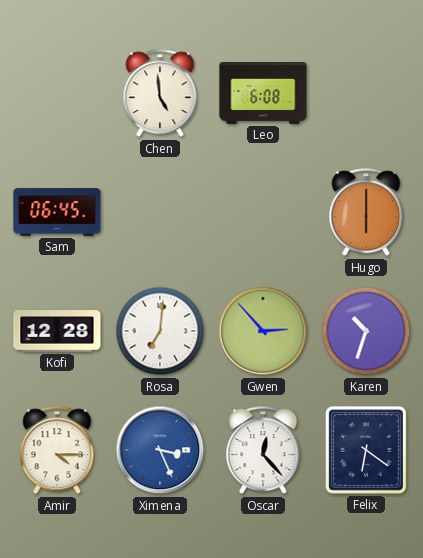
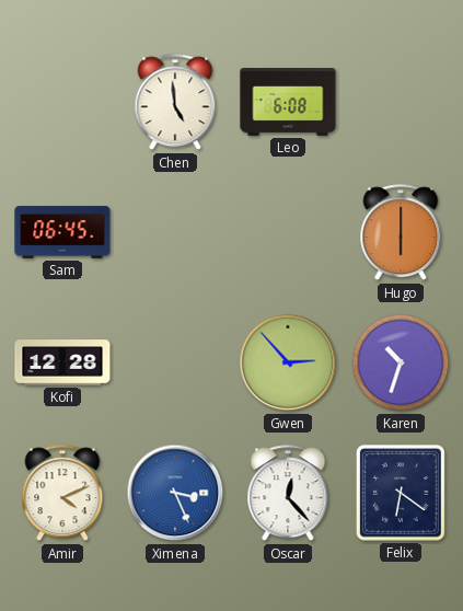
Rosa: 7:01 -> none (160, 331)
Amir: 4:15 -> 4:11 (62, 494)
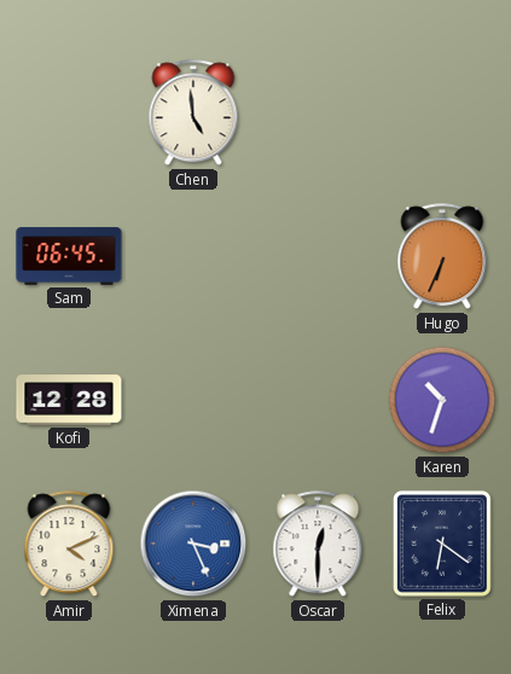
Leo: 6:08 -> none (288, 103)
Hugo: 6:00 -> 6:34 (442, 257)
Gwen: 2:53 -> none (288, 362)
Oscar: 12:23 -> 12:30 (318, 545)
